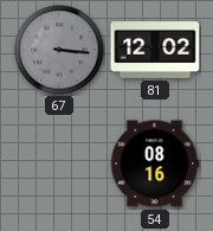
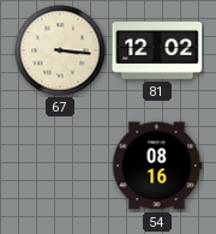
67 dial: grey -> cream (60, 50)
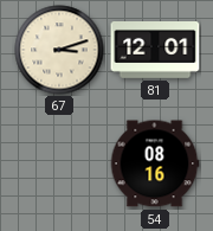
67: 3:16 -> 3:12 (59, 50)
81: 12:02 -> 12:01 (155, 51)
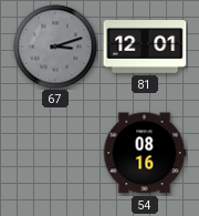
67 dial: cream -> grey (55, 47)
